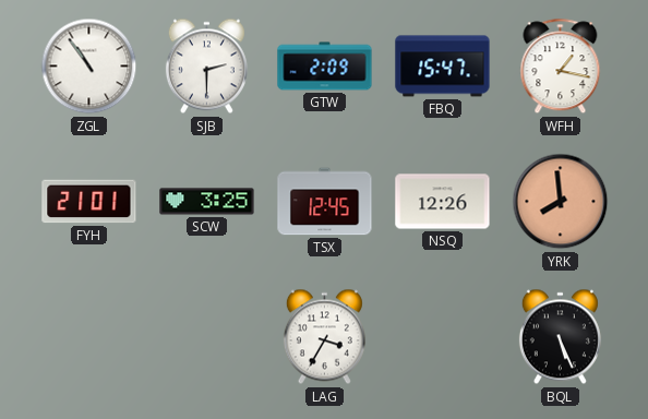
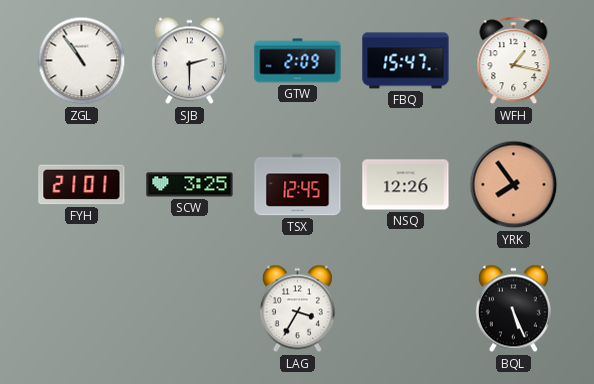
YRK: 7:59 -> 7:54 (514, 185)
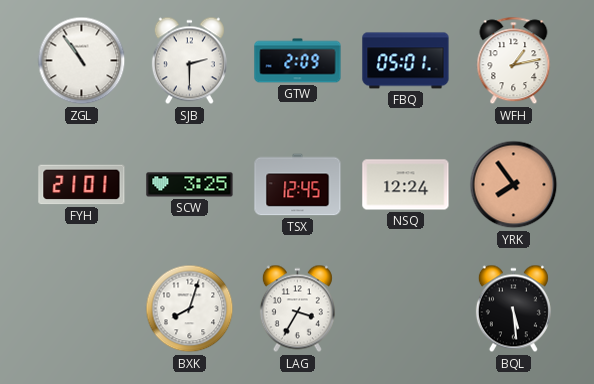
FBQ: 15:47 -> 05:01 (406, 61)
WFH: 1:17 -> 1:13 (514, 61)
NSQ: 12:26 -> 12:24 (406, 185)
BXK: none -> 8:03 (190, 309)
BQL: 5:26 -> 5:29 (513, 309)
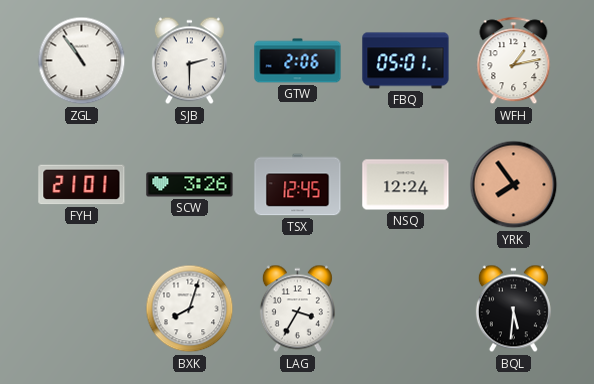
GTW: 2:09 -> 2:06 (298, 61)
SCW: 3:25 -> 3:26 (190, 185)
BQL: 5:29 -> 5:31 (513, 309)
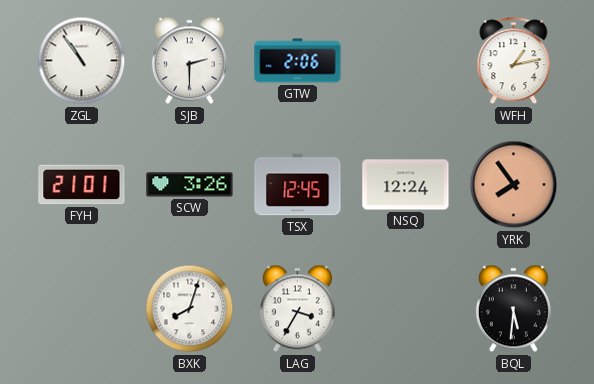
FBQ: 05:01 -> none (406, 61)
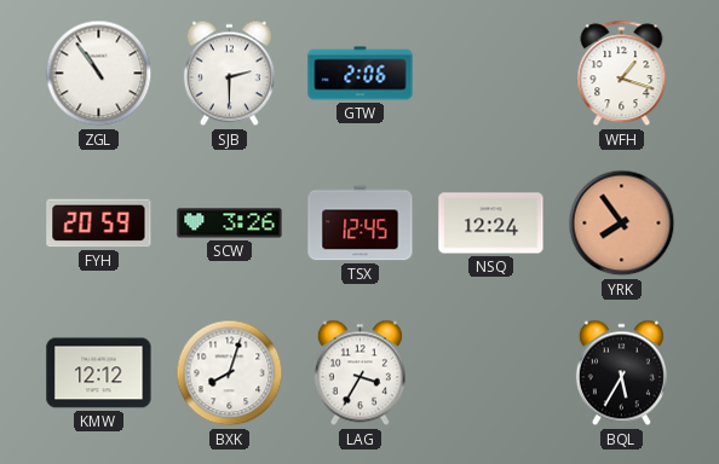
WFH: 1:13 -> 1:18 (622, 74)
FYH: 21:01 -> 20:59 (99, 224)
KMW: none -> 12:12 (99, 373)
BQL: 5:31 -> 5:35 (621, 373)
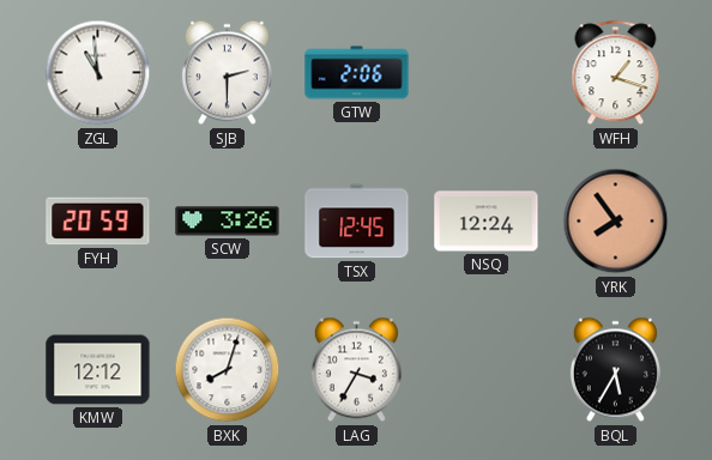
ZGL: 10:54 -> 10:59 (98, 73)
